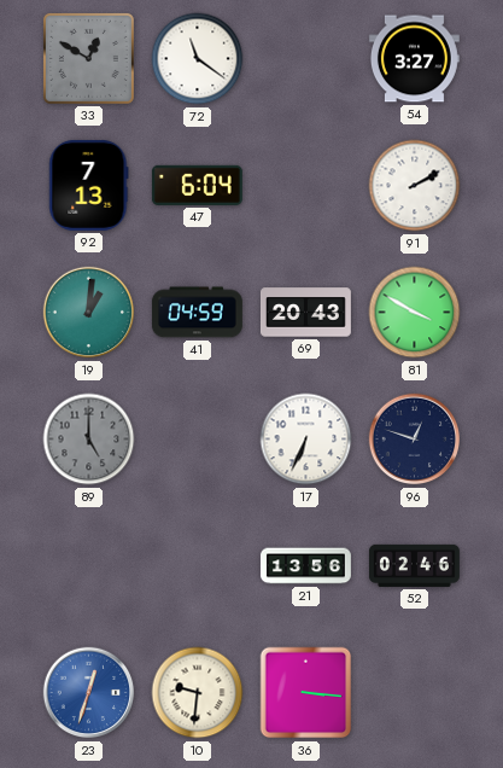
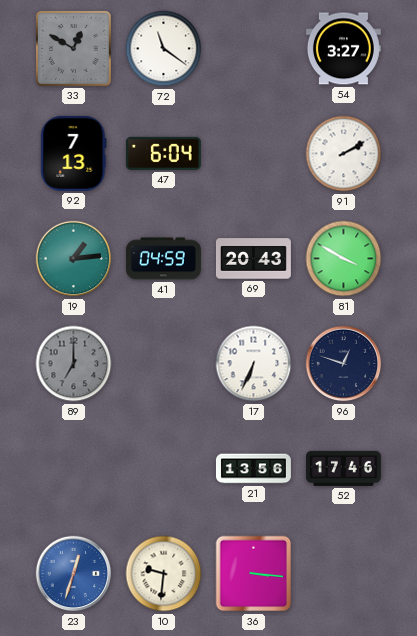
19: 1:01 -> 1:14 (74, 259)
89: 5:00 -> 7:00 (74, 364)
52: 02:46 -> 17:46 (343, 468)
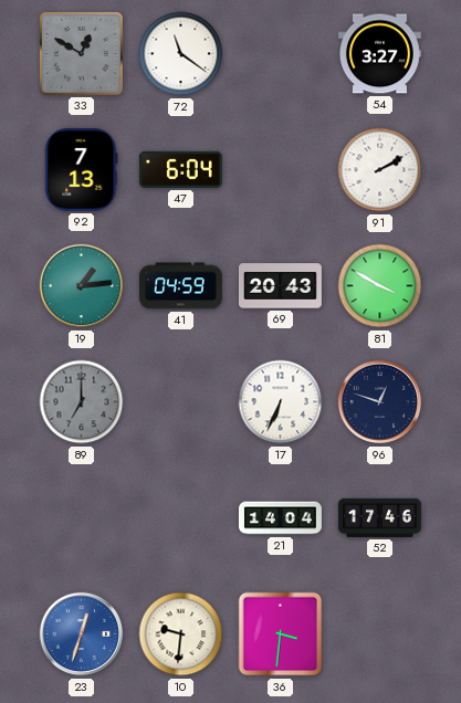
21: 13:56 -> 14:04 (280, 518)
36: 3:16 -> 3:31 (281, 634)
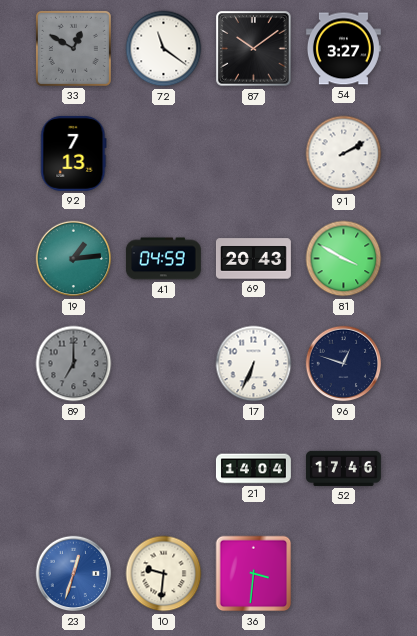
87: none -> 10:09 (254, 49)
47: 6:04 -> none (180, 169)
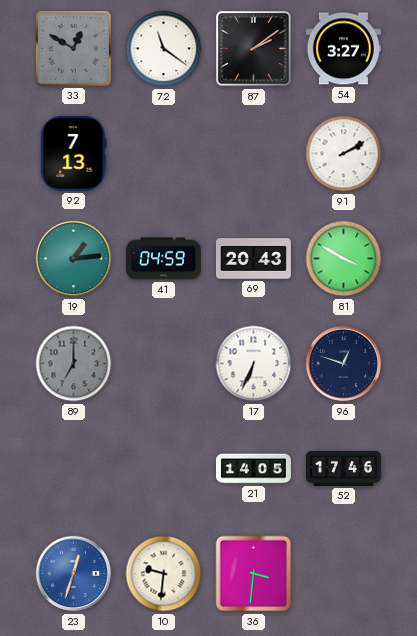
87: 10:09 -> 2:09 (254, 49)
21: 14:04 -> 14:05 (253, 469)
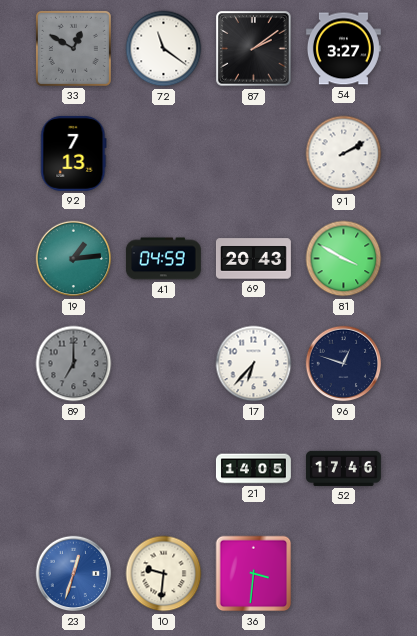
17: 6:34 -> 6:37 (254, 364)
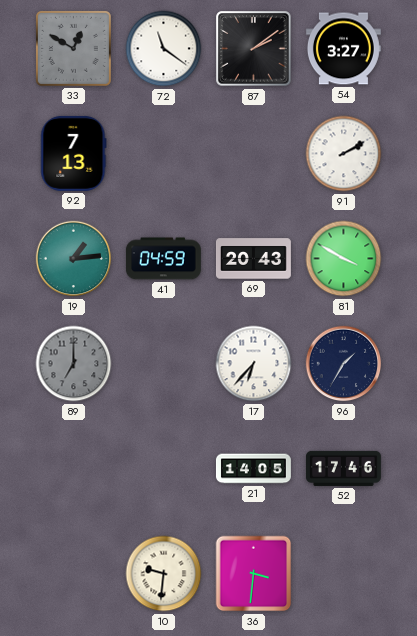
96: 12:48 -> 1:35 (344, 364)
23: 12:33 -> none (74, 574)
